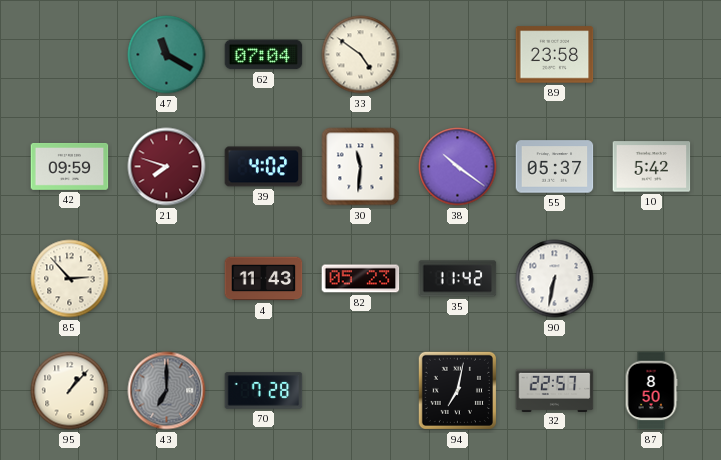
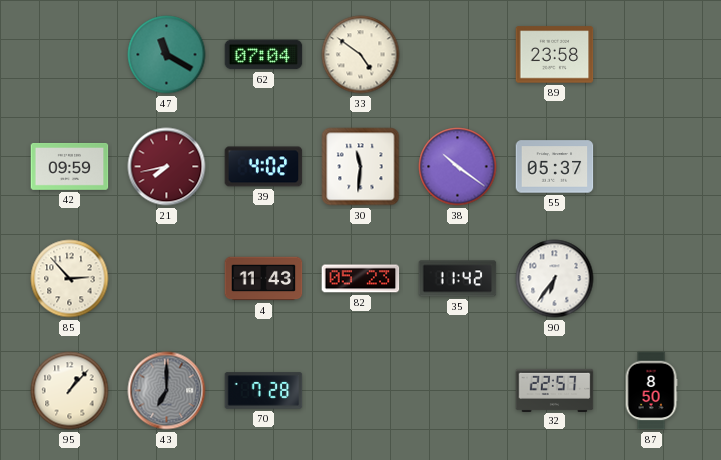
21: 7:48 -> 7:43 (167, 167)
10: 5:42 -> none (652, 167)
90: 6:32 -> 6:36 (555, 279)
94: 7:02 -> none (457, 390)
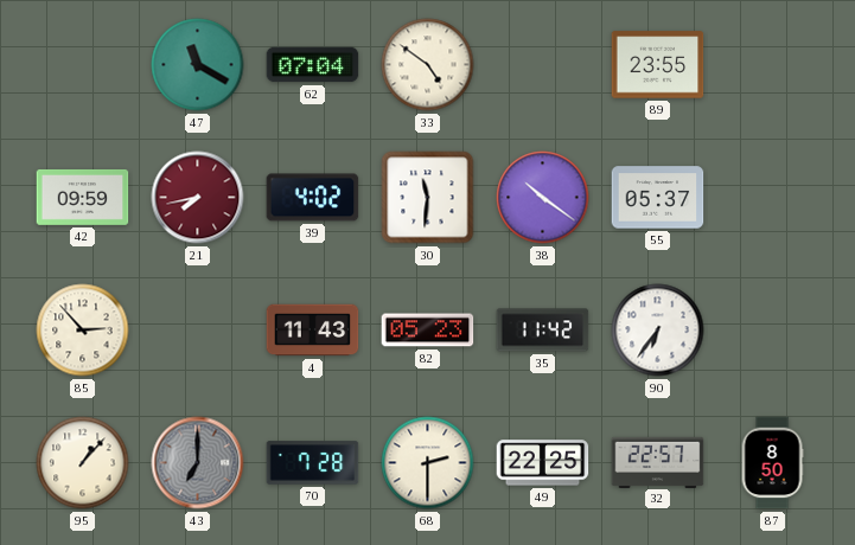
89: 23:58 -> 23:55 (658, 65)
68: none -> 2:30 (428, 463)
49: none -> 22:25 (543, 463)
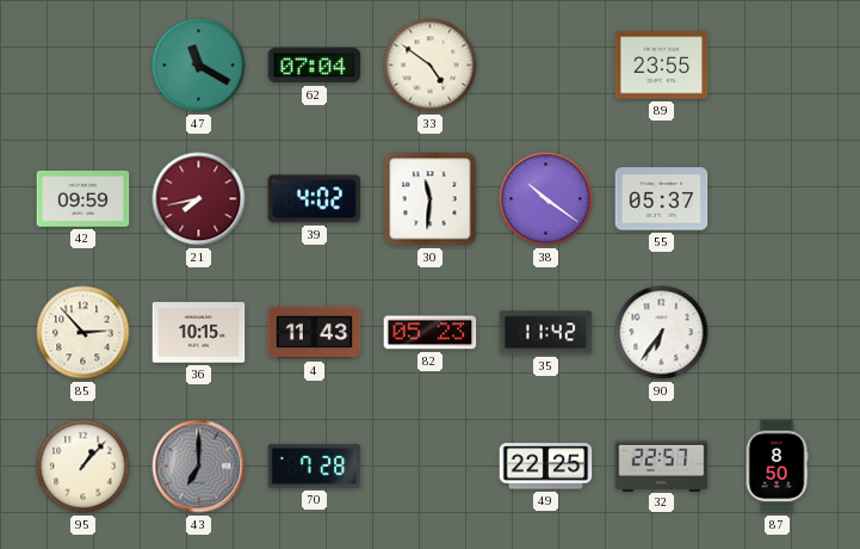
36: none -> 10:15 (199, 333)
68: 2:30 -> none (428, 463)
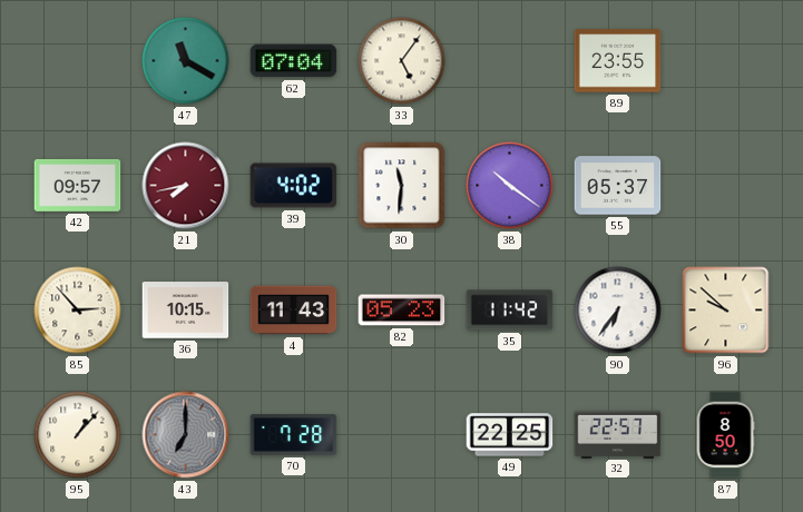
33: 4:51 -> 5:06 (402, 61)
42: 09:59 -> 09:57 (78, 185)
96: none -> 9:52 (726, 311)
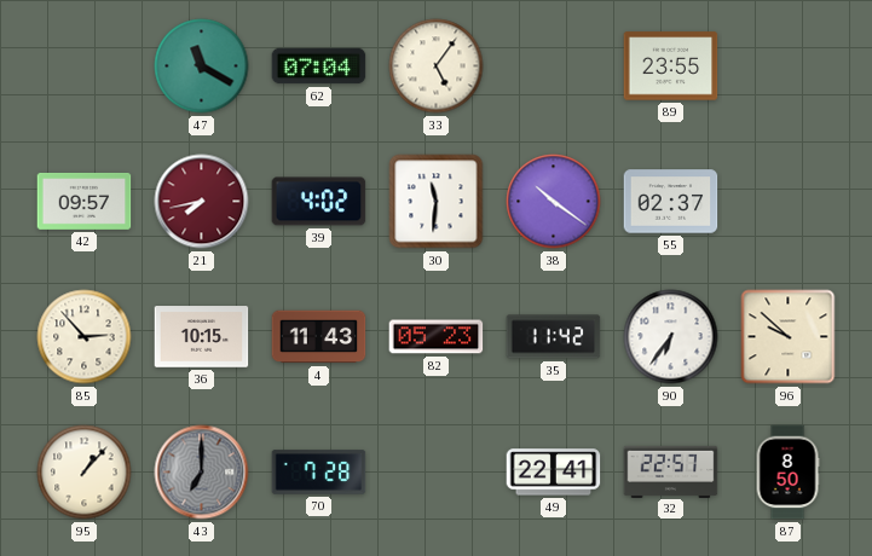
55: 05:37 -> 02:37 (671, 202)
49: 22:25 -> 22:41 (554, 473)
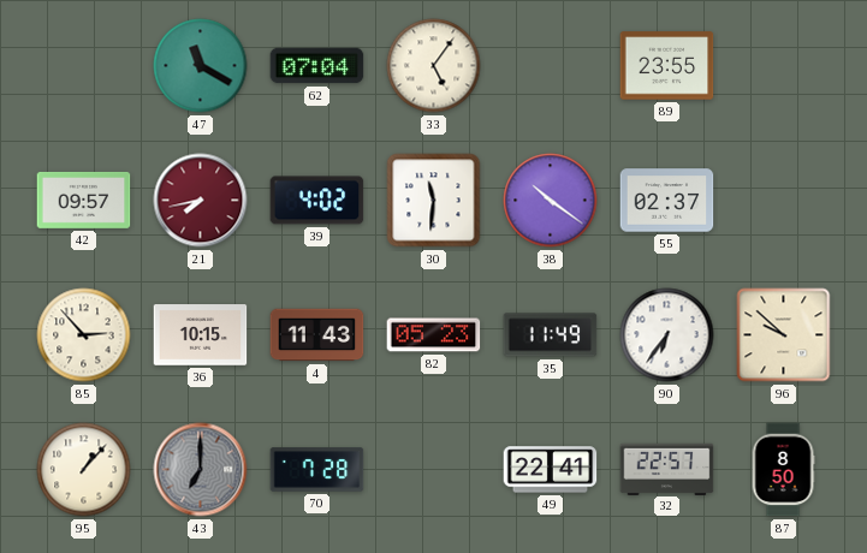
35: 11:42 -> 11:49 (551, 335)
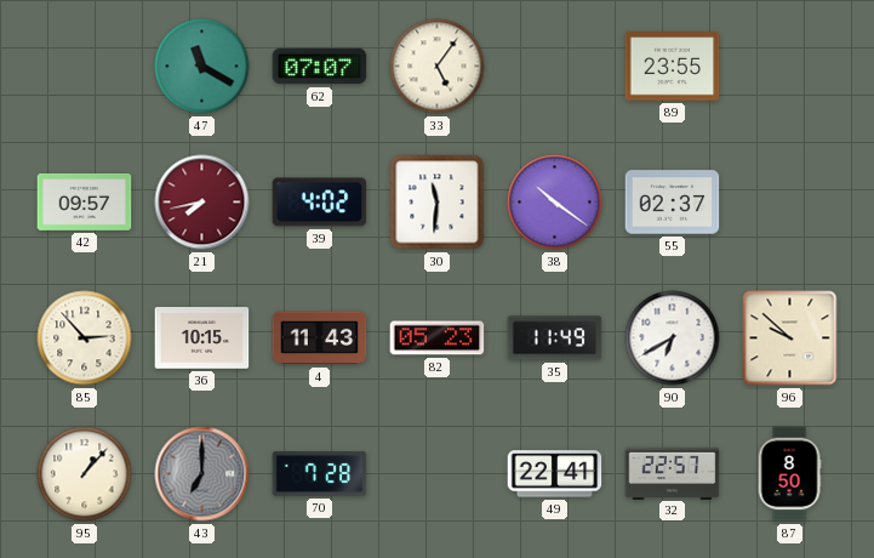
62: 07:04 -> 07:07 (320, 67)
90: 6:36 -> 6:40 (673, 338)
